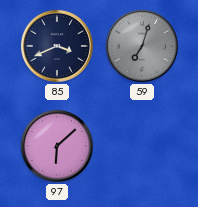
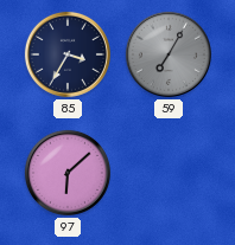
85: 3:41 -> 3:35 (68, 54)
59: 7:03 -> 7:05 (169, 54)
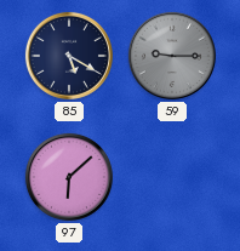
85: 3:35 -> 5:20 (69, 56)
59: 7:05 -> 9:15 (172, 56)
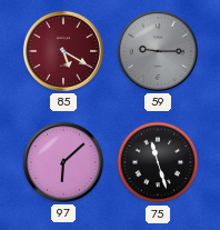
85 dial: navy -> burgundy (63, 51)
75: none -> 11:27 (158, 162)
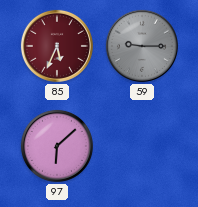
85: 5:20 -> 5:34 (57, 46)
75: 11:27 -> none (158, 162)
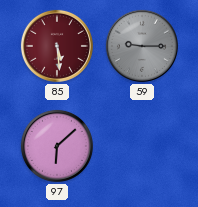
85: 5:34 -> 5:29 (57, 46)
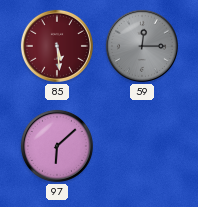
59: 9:15 -> 12:15 (142, 46)
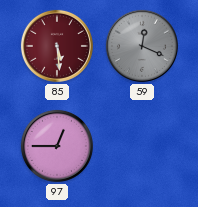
59: 12:15 -> 12:19 (142, 46)
97: 6:08 -> 12:45 (57, 146)
